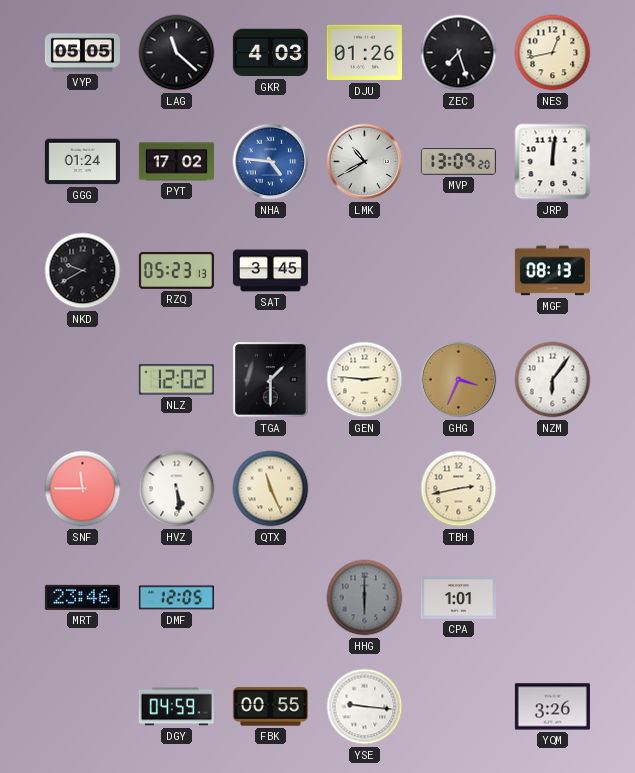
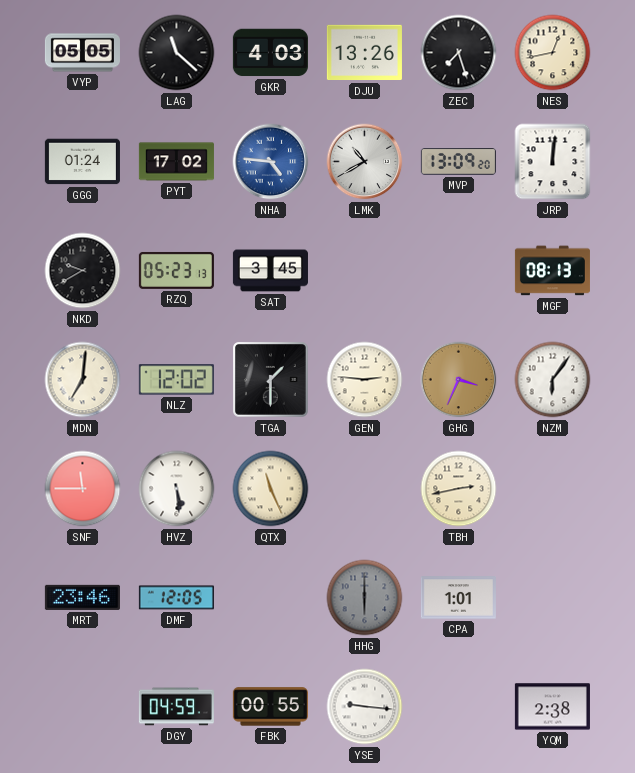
DJU: 01:26 -> 13:26 (364, 53)
MDN: none -> 7:01 (83, 380)
YQM: 3:26 -> 2:38 (552, 707)
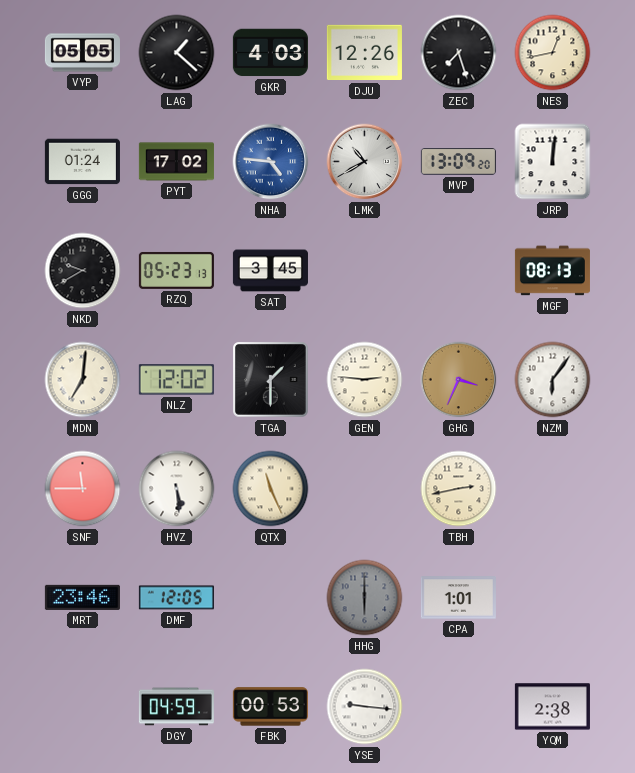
LAG: 11:22 -> 1:22 (177, 53)
DJU: 13:26 -> 12:26 (364, 53)
FBK: 00:55 -> 00:53 (270, 707)
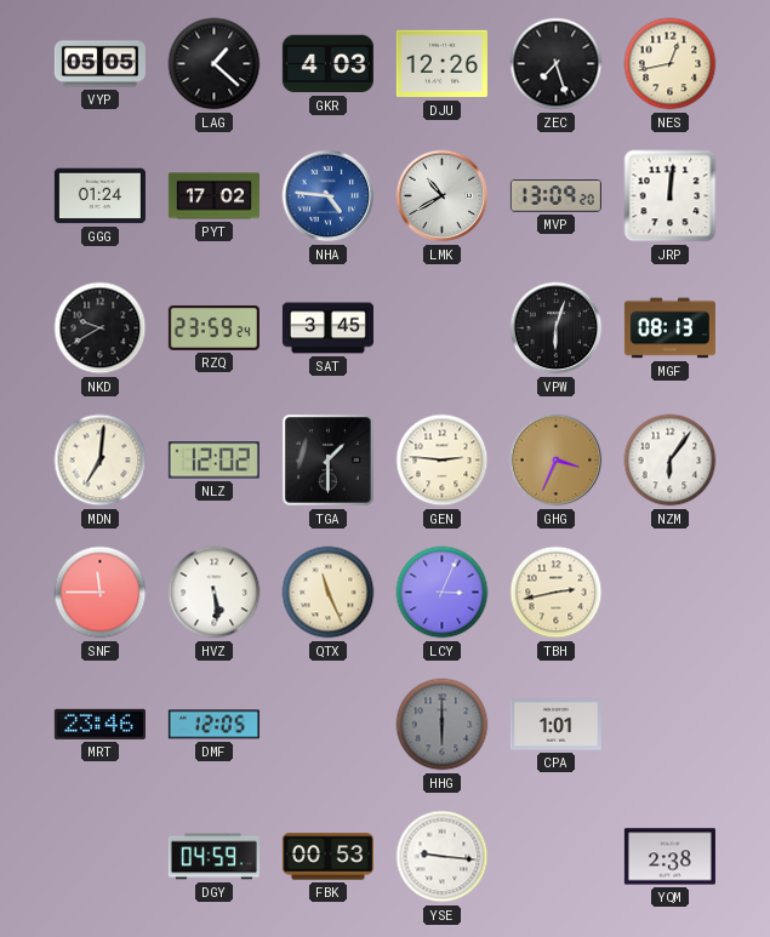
RZQ: 05:23 -> 23:59 (213, 327)
VPW: none -> 6:03 (557, 328)
LCY: none -> 3:04 (443, 593)
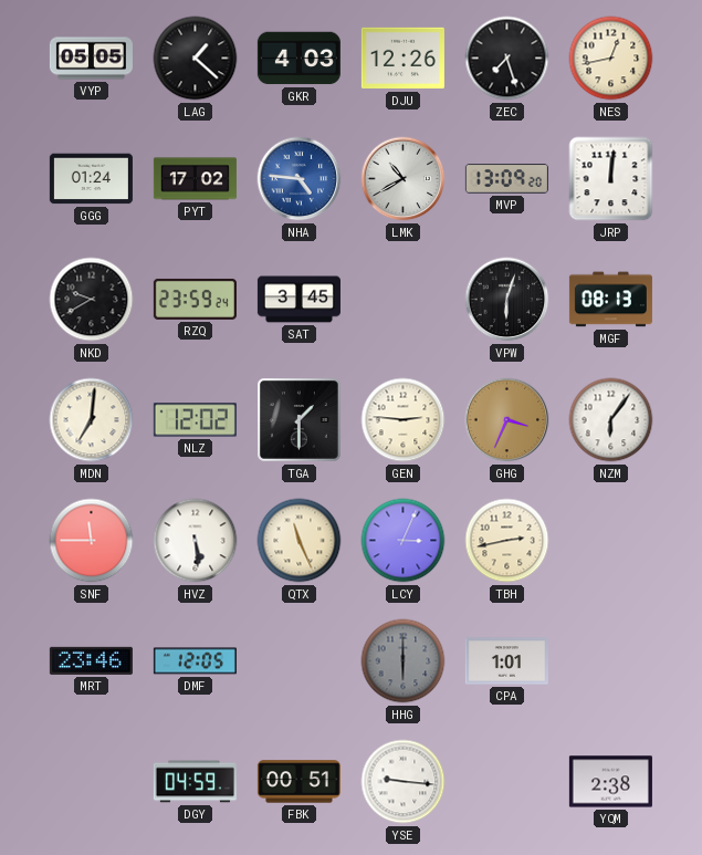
FBK: 00:53 -> 00:51 (298, 782)
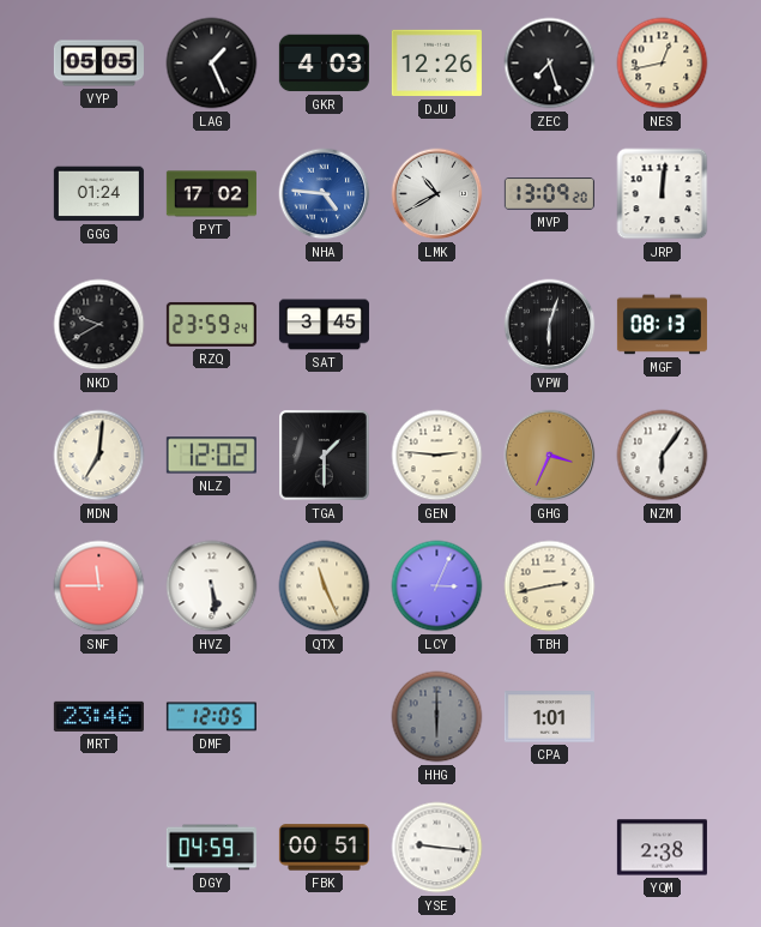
LAG: 1:22 -> 1:26 (212, 64)
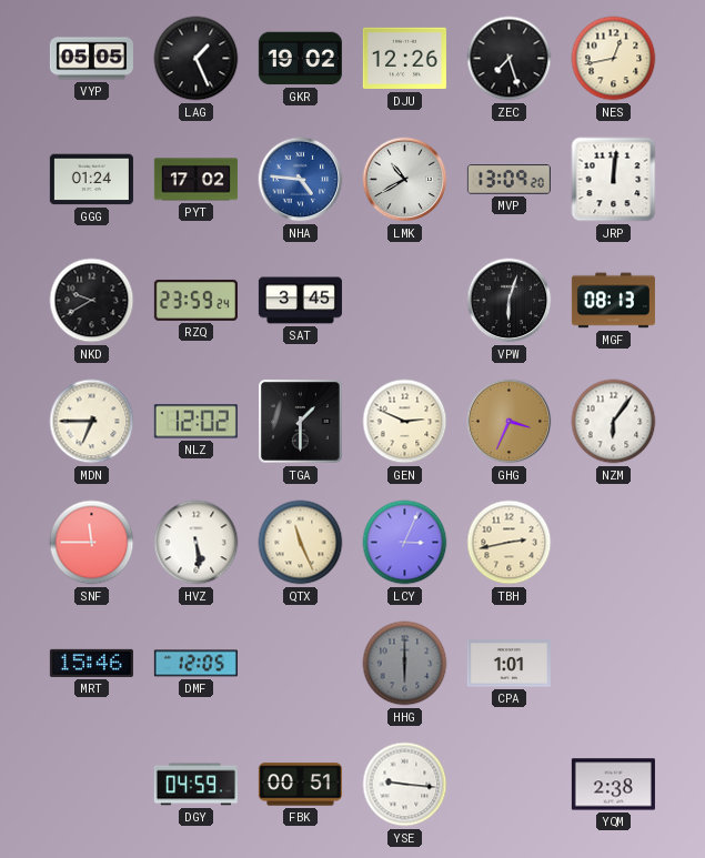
GKR: 4:03 -> 19:02 (300, 59)
MDN: 7:01 -> 6:45 (92, 422)
GEN: 2:46 -> 2:49 (405, 422)
MRT: 23:46 -> 15:46 (91, 663)
